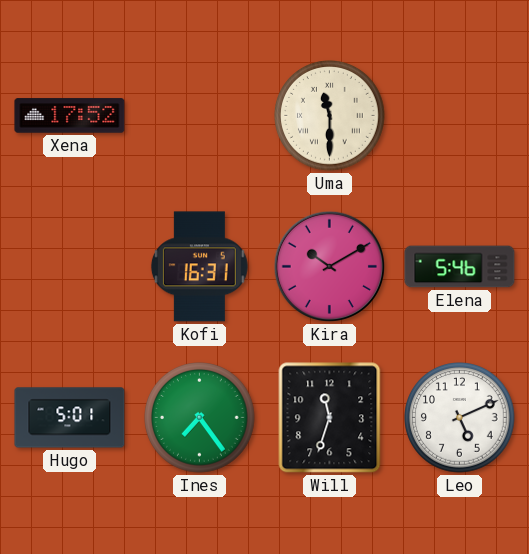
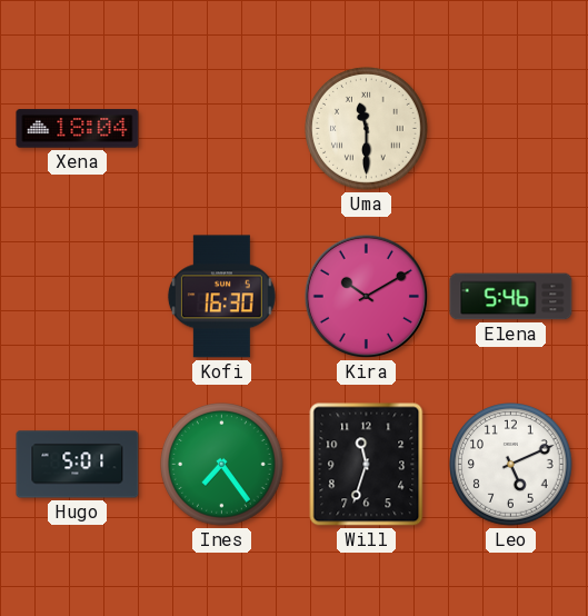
Xena: 17:52 -> 18:04 (78, 129)
Kofi: 16:31 -> 16:30 (221, 297)
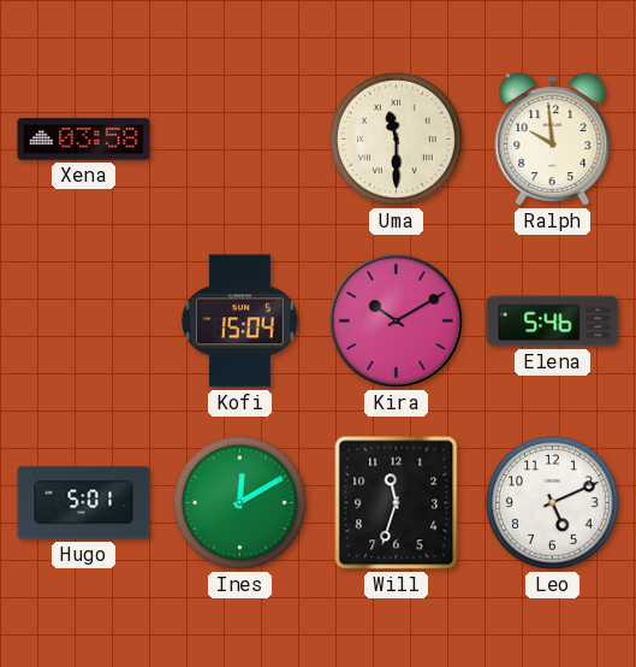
Xena: 18:04 -> 03:58 (84, 140)
Ralph: none -> 9:59 (553, 140)
Kofi: 16:30 -> 15:04 (239, 321)
Ines: 7:24 -> 12:10 (240, 503)
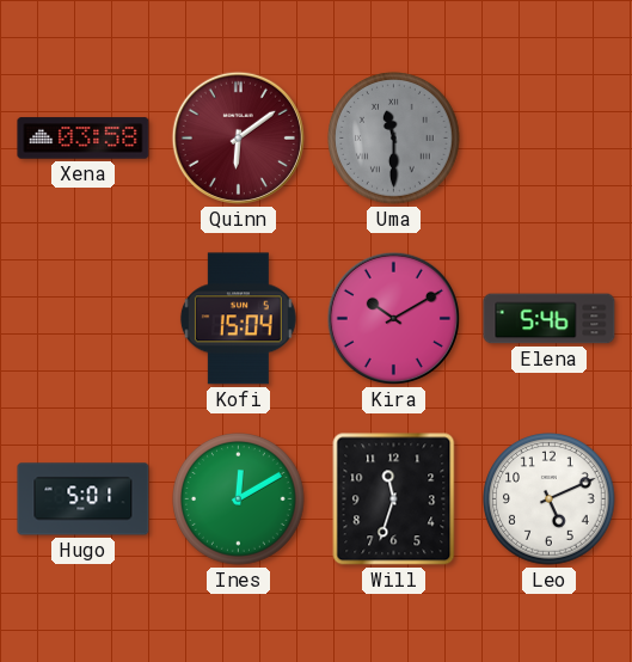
Quinn: none -> 6:09 (238, 137)
Uma dial: cream -> grey (394, 139)
Ralph: 9:59 -> none (553, 140)
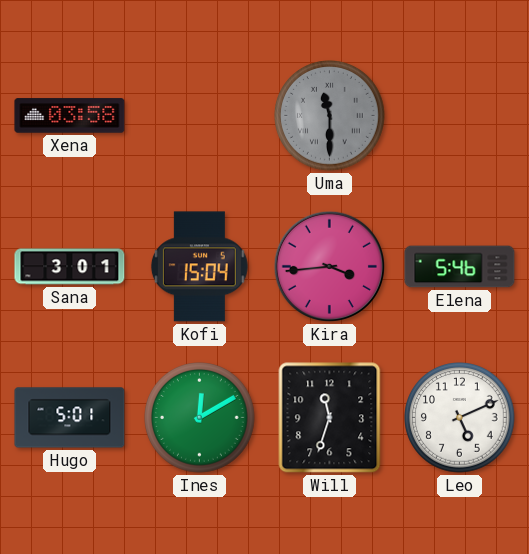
Quinn: 6:09 -> none (238, 137)
Sana: none -> 3:01 (70, 267)
Kira: 10:10 -> 3:44 (329, 266)
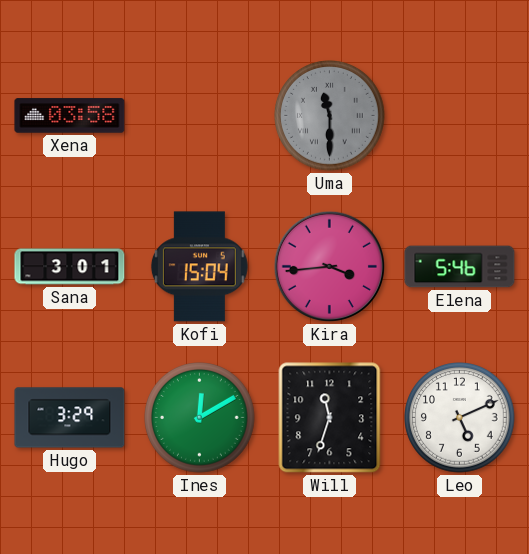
Hugo: 5:01 -> 3:29 (70, 418)
